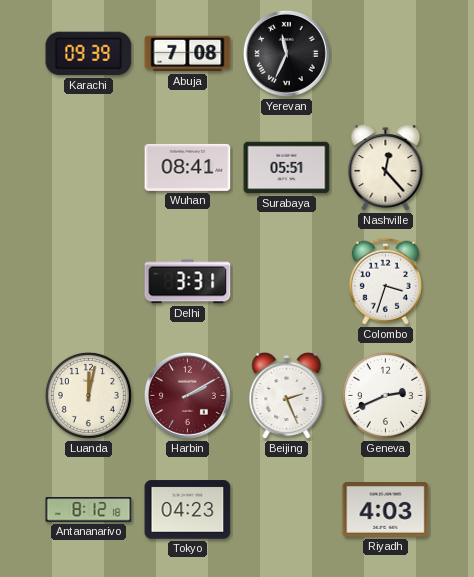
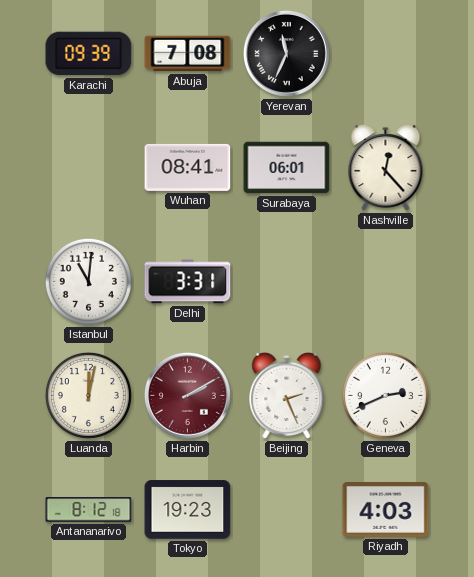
Surabaya: 05:51 -> 06:01 (287, 168)
Istanbul: none -> 11:01 (88, 281)
Colombo: 3:33 -> none (385, 281)
Tokyo: 04:23 -> 19:23 (188, 510)
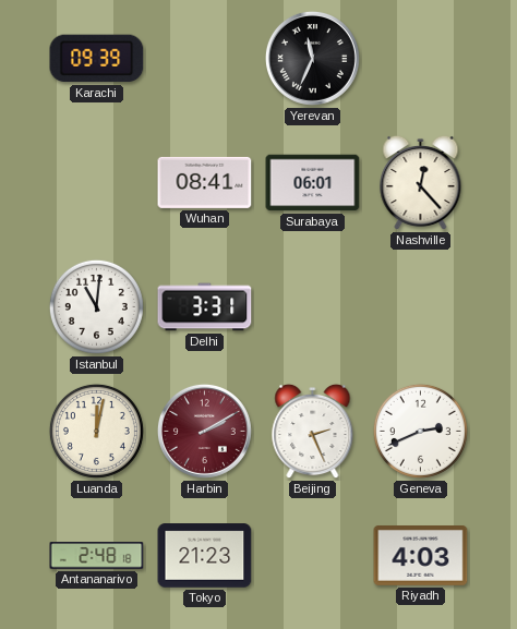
Abuja: 7:08 -> none (188, 54)
Antananarivo: 8:12 -> 2:48 (97, 556)
Tokyo: 19:23 -> 21:23 (205, 556)
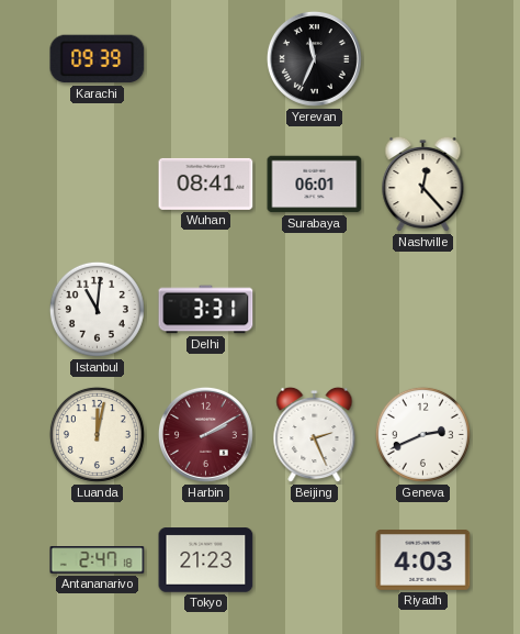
Antananarivo: 2:48 -> 2:47 (98, 560)
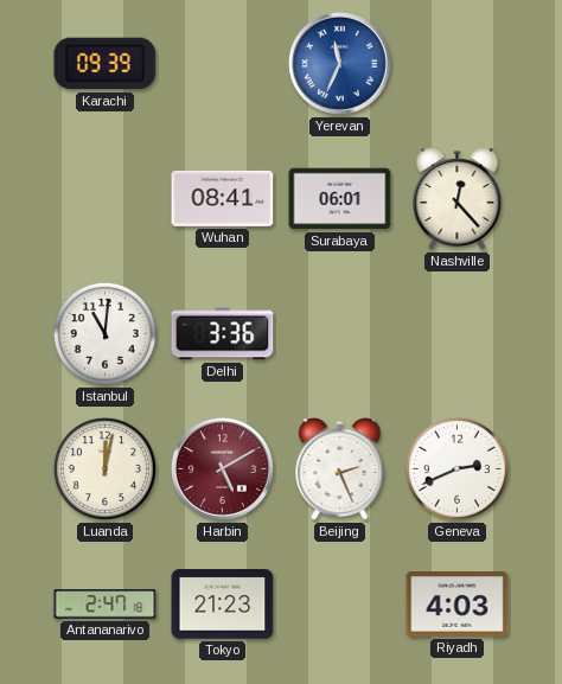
Yerevan dial: black -> blue (339, 63)
Delhi: 3:31 -> 3:36 (223, 334)
Harbin: 2:10 -> 5:10 (222, 468)
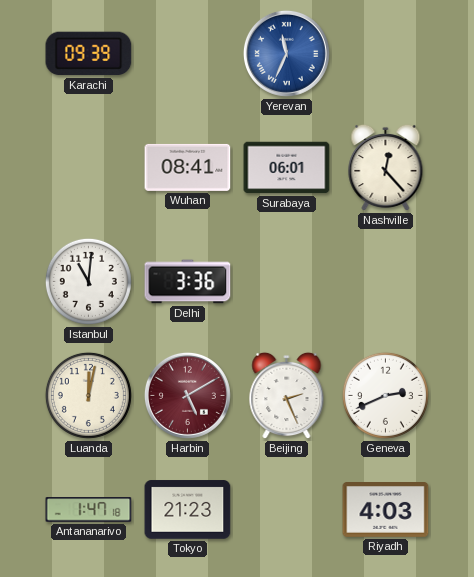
Antananarivo: 2:47 -> 1:47 (89, 510)
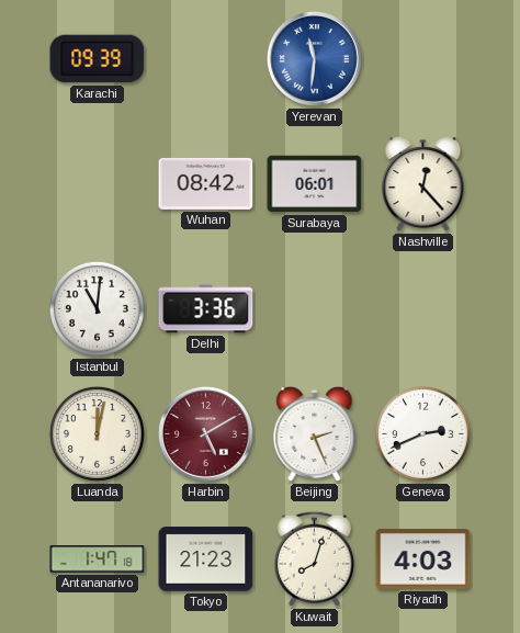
Yerevan: 11:34 -> 11:31 (314, 58)
Wuhan: 08:41 -> 08:42 (206, 183)
Kuwait: none -> 8:03 (314, 558)
